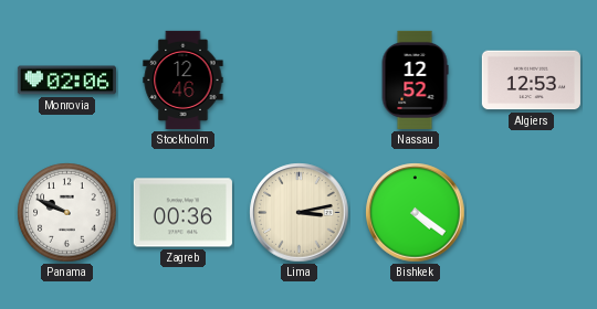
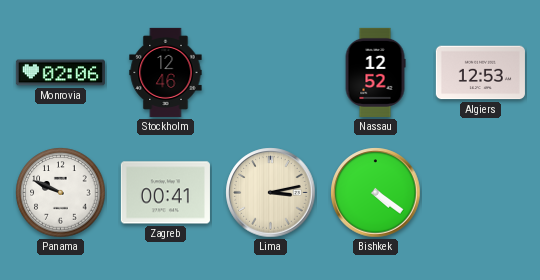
Zagreb: 00:36 -> 00:41 (165, 193)
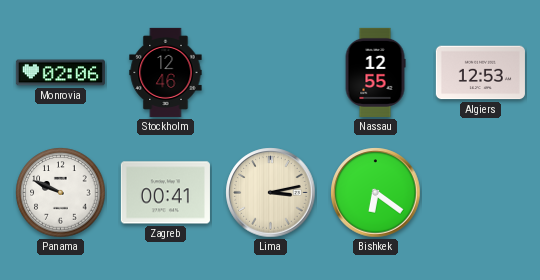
Nassau: 12:52 -> 12:55 (375, 72)
Bishkek: 4:21 -> 6:21 (376, 193)
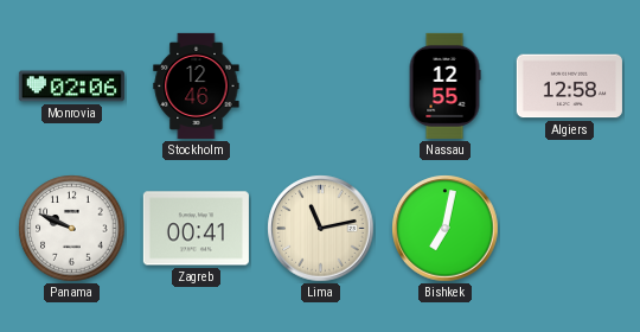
Algiers: 12:53 -> 12:58 (569, 87)
Lima: 3:13 -> 11:13 (321, 229)
Bishkek: 6:21 -> 7:02 (446, 229)
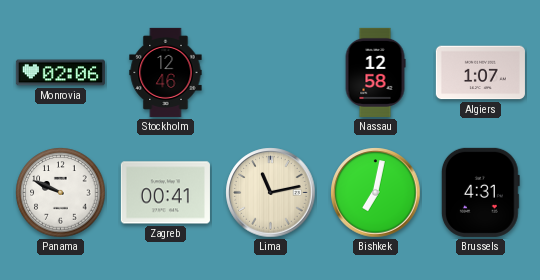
Nassau: 12:55 -> 12:58 (375, 72)
Algiers: 12:58 -> 1:07 (480, 73)
Brussels: none -> 4:31 (480, 192)
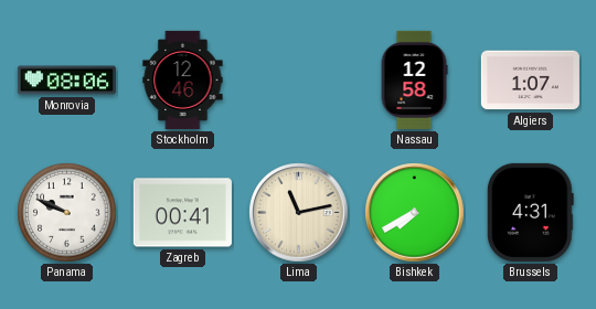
Monrovia: 02:06 -> 08:06 (66, 81)
Bishkek: 7:02 -> 7:40 (415, 213)
